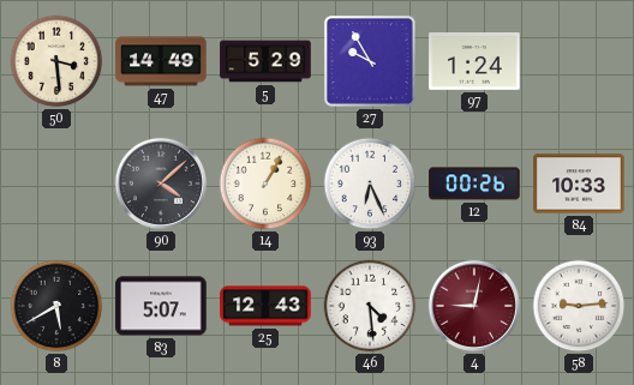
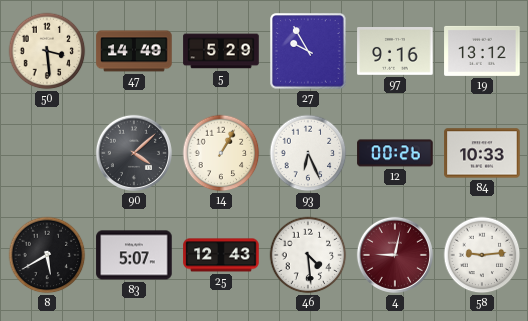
97: 1:24 -> 9:16 (395, 52)
19: none -> 13:12 (482, 51)
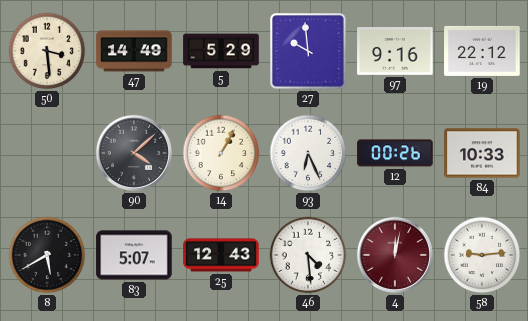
27: 9:55 -> 9:59 (308, 51)
19: 13:12 -> 22:12 (482, 51)
4: 9:02 -> 12:02 (395, 255)
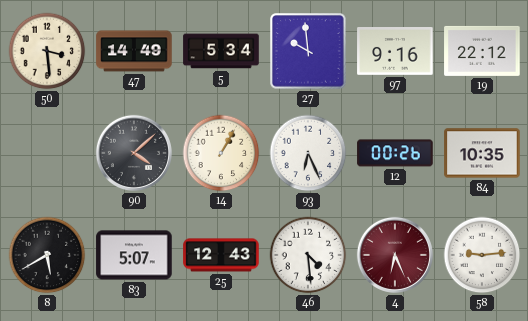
5: 5:29 -> 5:34 (221, 51)
84: 10:33 -> 10:35 (482, 153)
4: 12:02 -> 6:26 (395, 255)
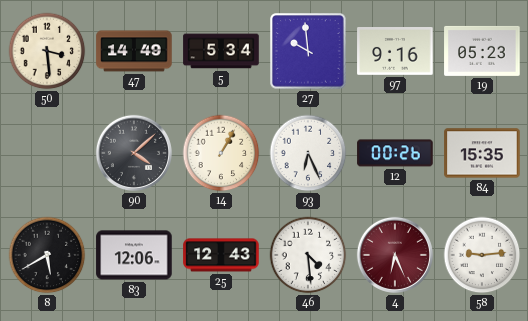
19: 22:12 -> 05:23 (482, 51)
84: 10:35 -> 15:35 (482, 153)
83: 5:07 -> 12:06 (134, 255)
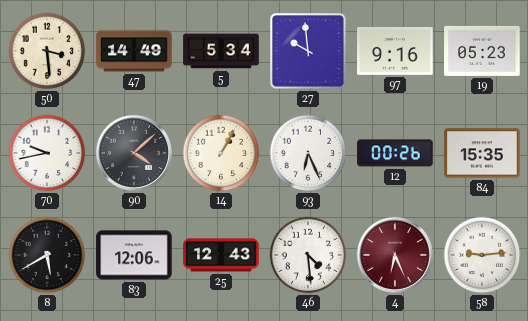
70: none -> 9:43 (47, 153)
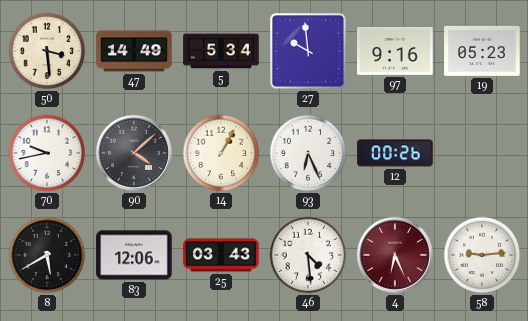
84: 15:35 -> none (482, 153)
25: 12:43 -> 03:43 (221, 255)
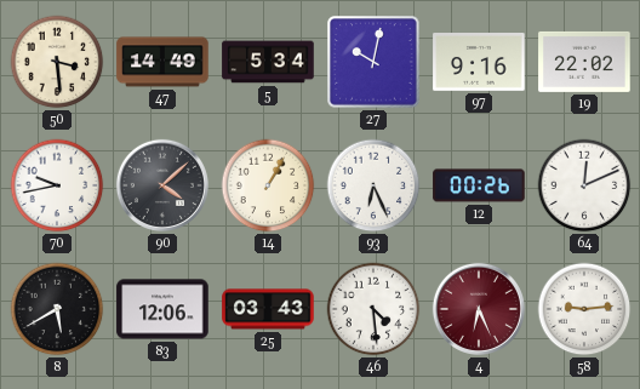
27: 9:59 -> 10:02 (373, 62)
19: 05:23 -> 22:02 (584, 62)
64: none -> 12:11 (584, 185)
